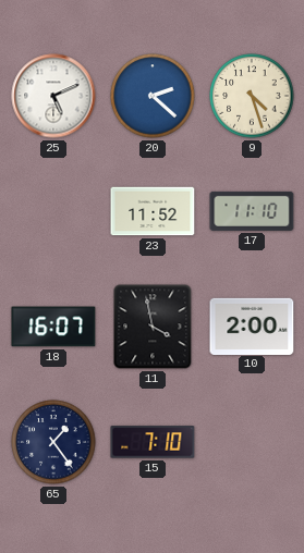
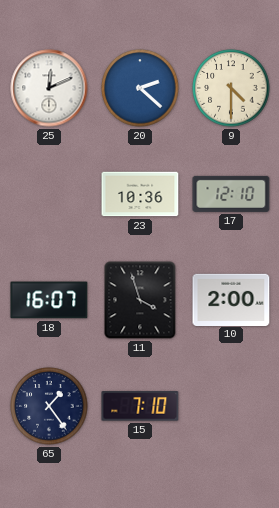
25: 5:11 -> 12:11 (49, 88)
9: 4:27 -> 4:30 (231, 88)
23: 11:52 -> 10:36 (140, 194)
17: 11:10 -> 12:10 (231, 194)
11: 3:58 -> 3:57 (140, 300)
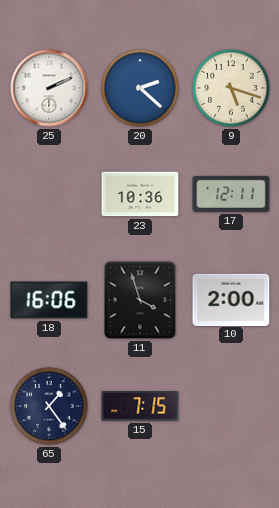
25: 12:11 -> 2:11 (49, 88)
9: 4:30 -> 5:18 (231, 88)
17: 12:10 -> 12:11 (231, 194)
18: 16:07 -> 16:06 (49, 300)
15: 7:10 -> 7:15 (140, 406)
